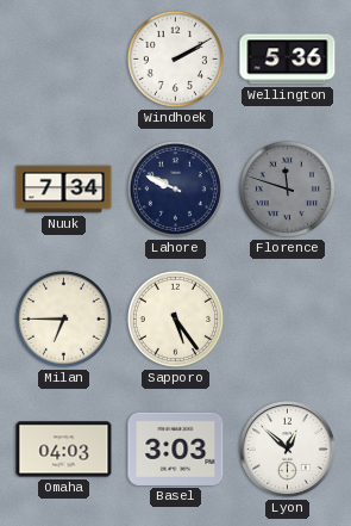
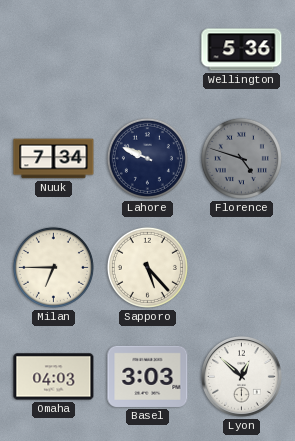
Windhoek: 2:10 -> none (175, 58)
Florence: 11:48 -> 4:48 (241, 158)
Sapporo: 5:24 -> 5:23 (147, 267)
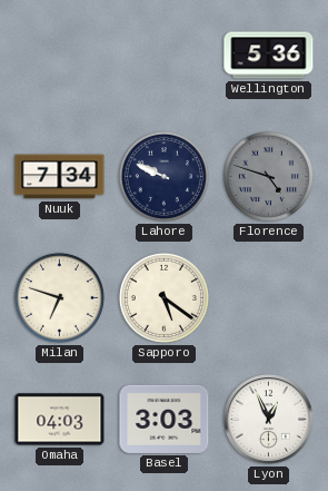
Milan: 6:45 -> 6:48 (59, 297)
Sapporo: 5:23 -> 5:21 (163, 297)
Lyon: 12:52 -> 12:56 (269, 420)
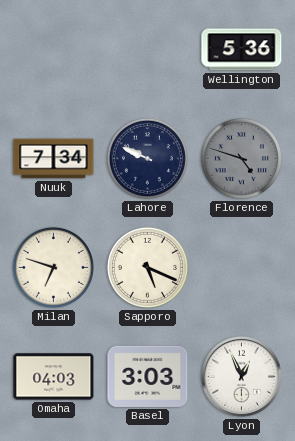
Sapporo: 5:21 -> 5:19 (147, 267)
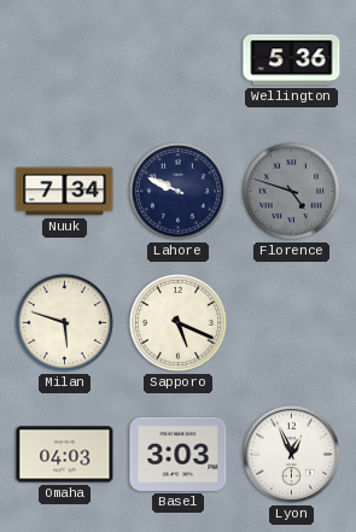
Milan: 6:48 -> 5:48 (64, 322)
